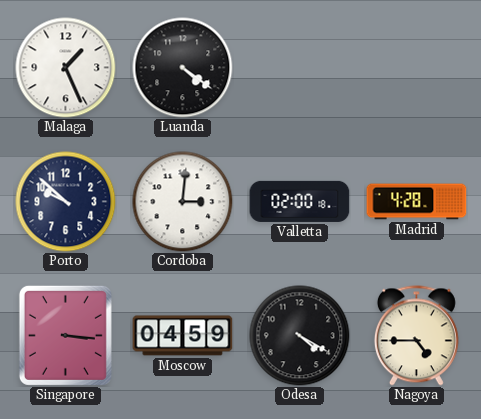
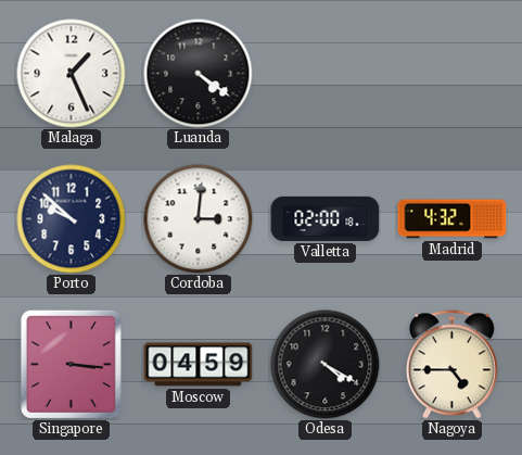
Madrid: 4:28 -> 4:32 (453, 219)
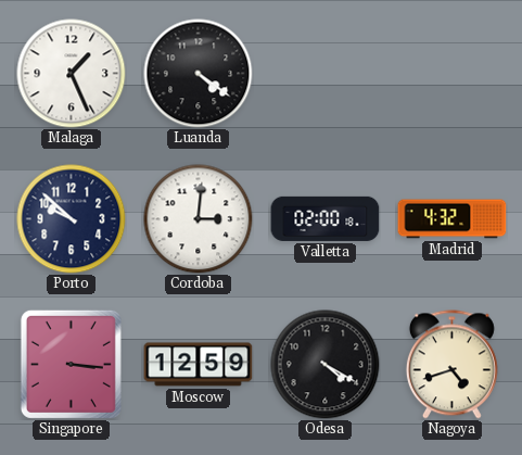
Moscow: 04:59 -> 12:59 (199, 365)
Nagoya: 4:45 -> 4:42 (451, 365)
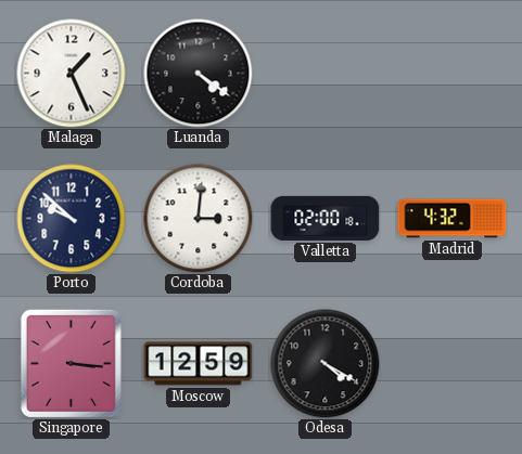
Nagoya: 4:42 -> none (451, 365)
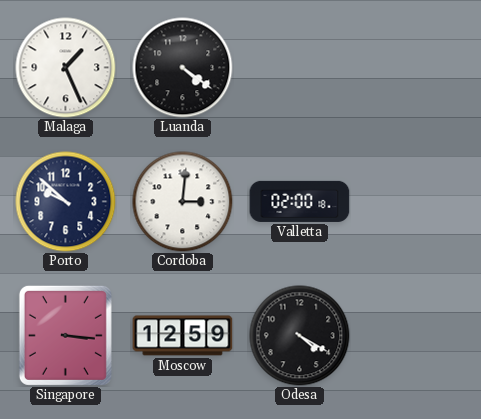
Madrid: 4:32 -> none (453, 219)
